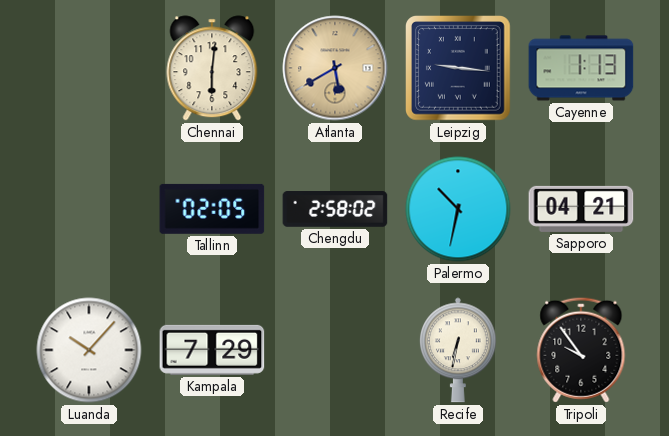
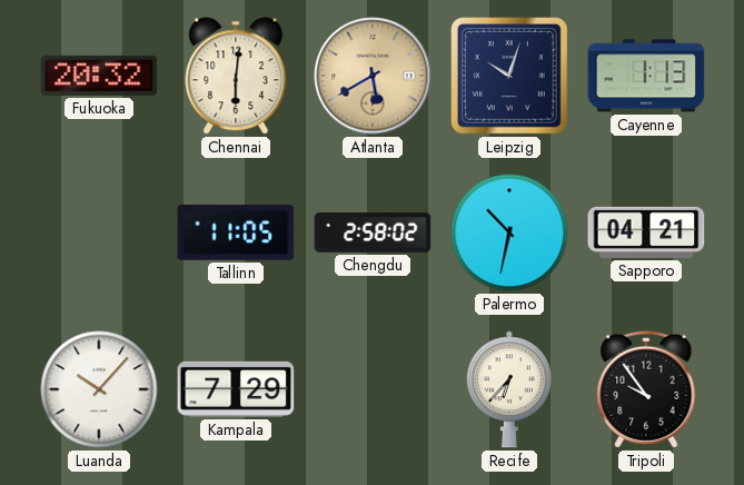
Fukuoka: none -> 20:32 (99, 76)
Leipzig: 9:16 -> 10:03 (510, 77)
Tallinn: 02:05 -> 11:05 (236, 232)
Recife: 6:32 -> 6:37 (509, 389)
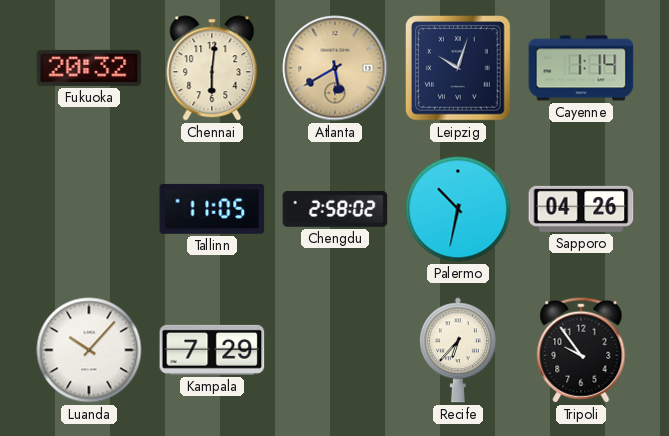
Cayenne: 1:13 -> 1:14 (581, 68)
Sapporo: 04:21 -> 04:26 (581, 209)
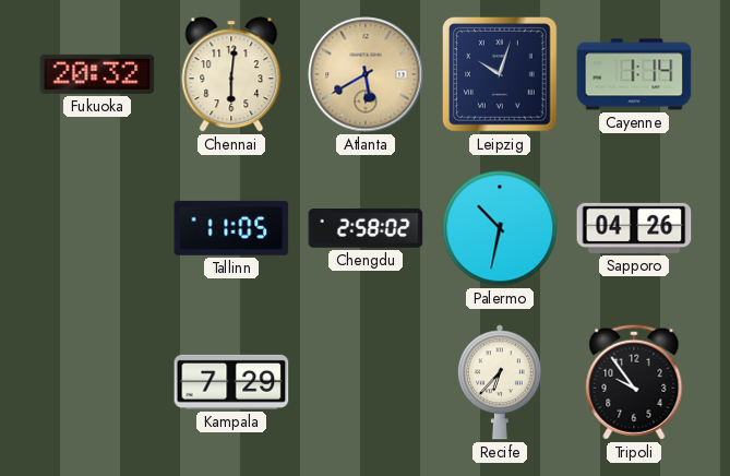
Luanda: 10:07 -> none (89, 350)
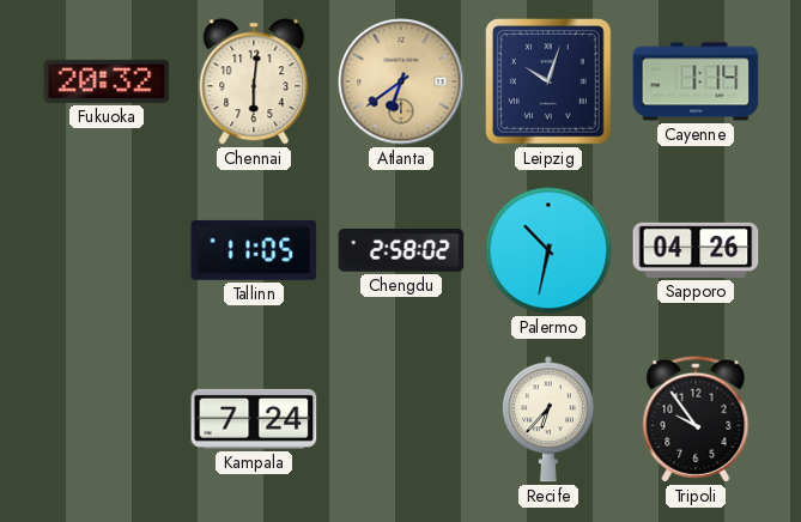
Atlanta: 5:40 -> 6:39 (401, 81)
Kampala: 7:29 -> 7:24 (254, 419)
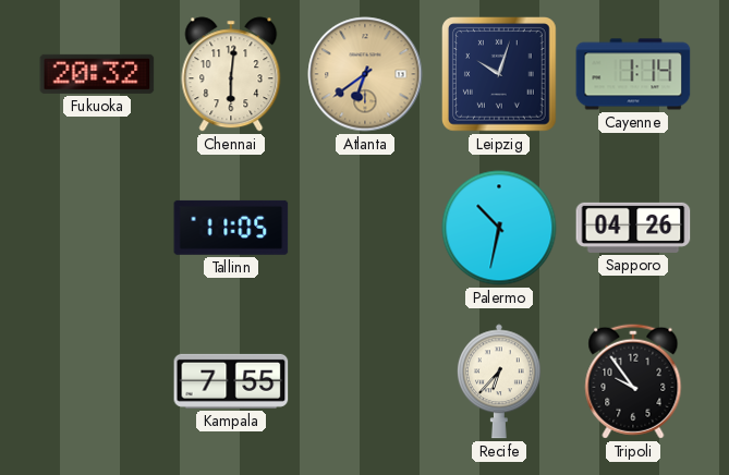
Chengdu: 2:58 -> none (401, 251)
Kampala: 7:24 -> 7:55 (231, 381)
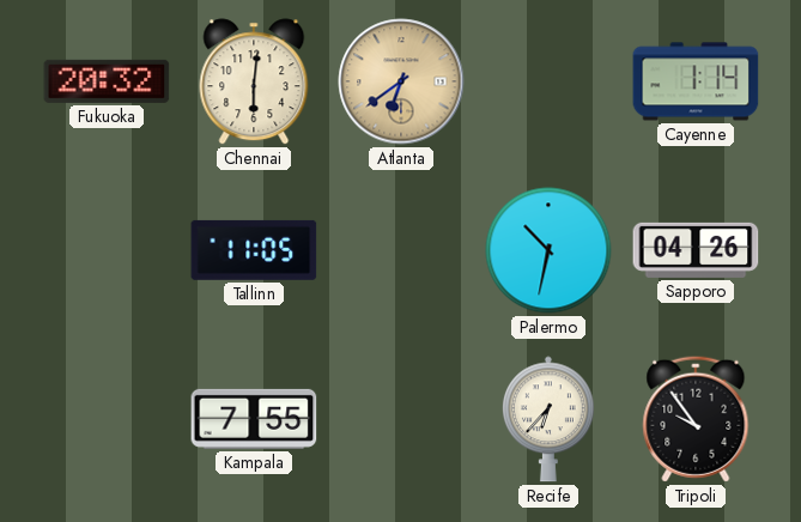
Leipzig: 10:03 -> none (500, 75)
